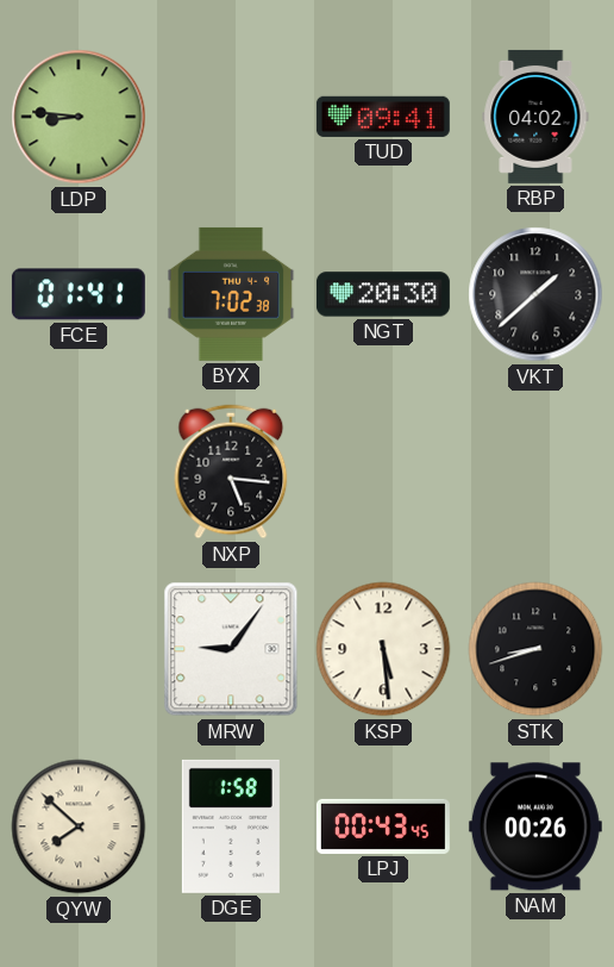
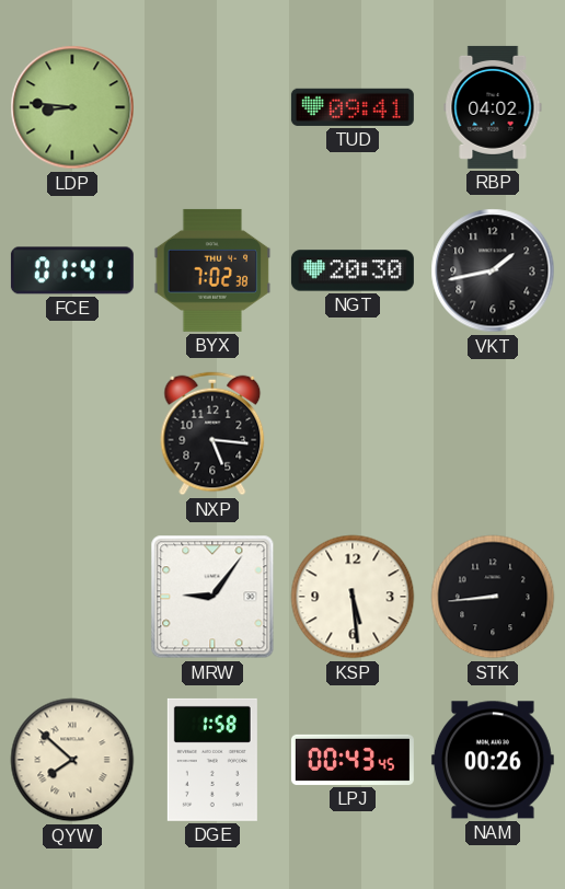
VKT: 1:38 -> 1:43 (493, 270)
STK: 8:42 -> 8:44 (493, 597)
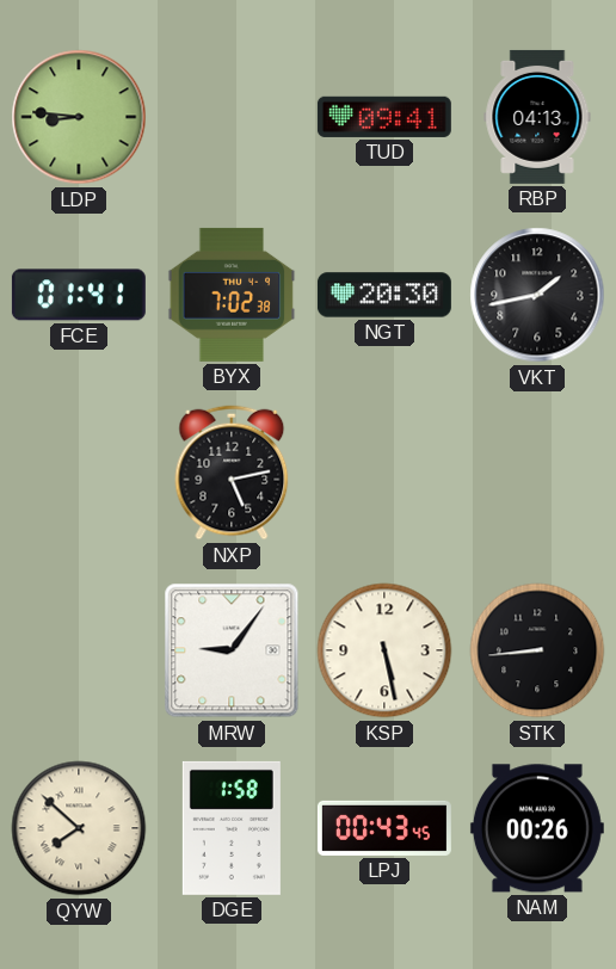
RBP: 04:02 -> 04:13 (537, 117)
NXP: 5:16 -> 5:13 (232, 473)
KSP: 5:29 -> 5:28 (384, 650)
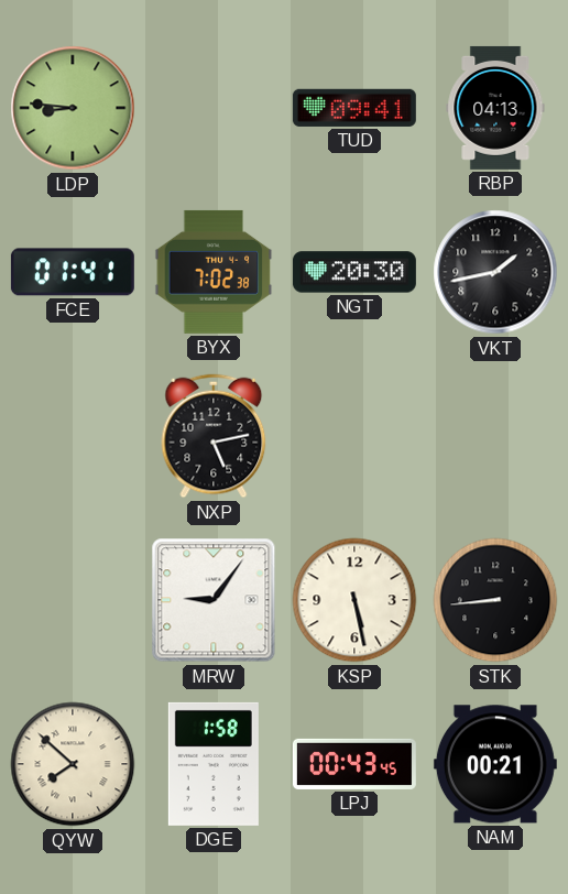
NAM: 00:26 -> 00:21 (495, 764)
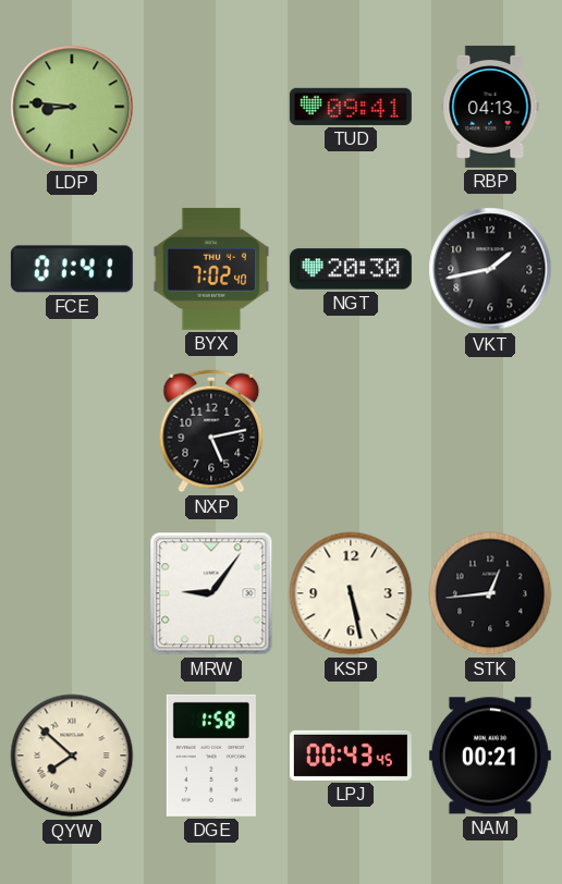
BYX: 7:02:38 -> 7:02:40 (211, 269)
STK: 8:44 -> 12:44 (490, 593)
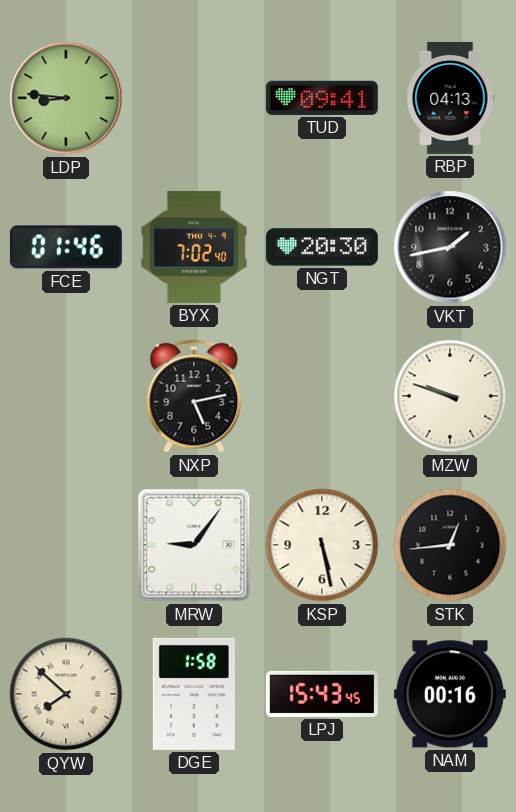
FCE: 01:41 -> 01:46 (66, 247)
MZW: none -> 9:48 (450, 396)
LPJ: 00:43 -> 15:43 (322, 694)
NAM: 00:21 -> 00:16 (450, 694)
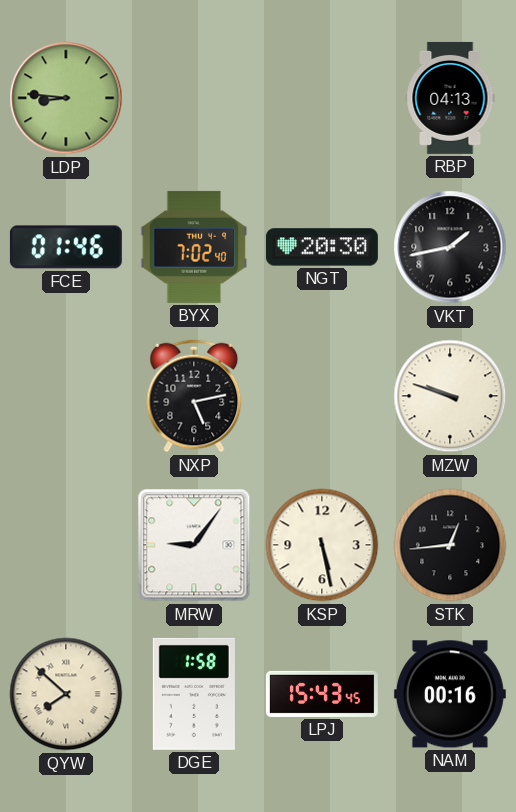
TUD: 09:41 -> none (322, 98)
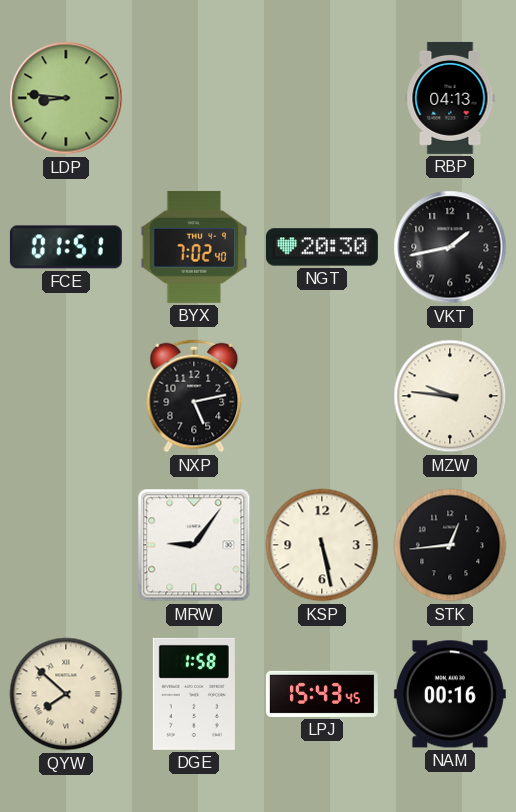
FCE: 01:46 -> 01:51 (66, 247)
MZW: 9:48 -> 9:46 (450, 396)
